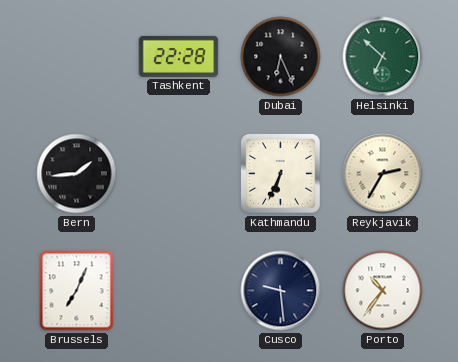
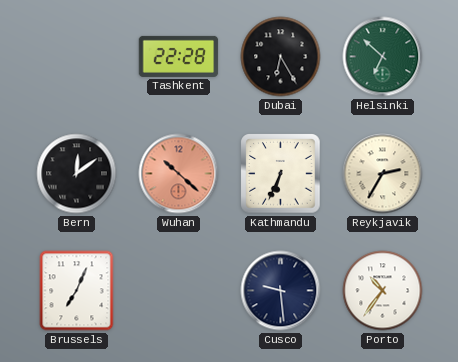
Dubai: 6:26 -> 6:25 (281, 57)
Bern: 1:44 -> 12:09 (77, 174)
Wuhan: none -> 10:22 (179, 174)
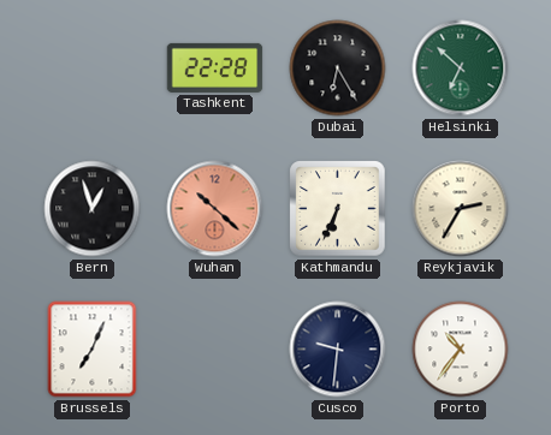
Bern: 12:09 -> 12:57 (93, 209)
Cusco: 9:29 -> 9:31 (338, 350)
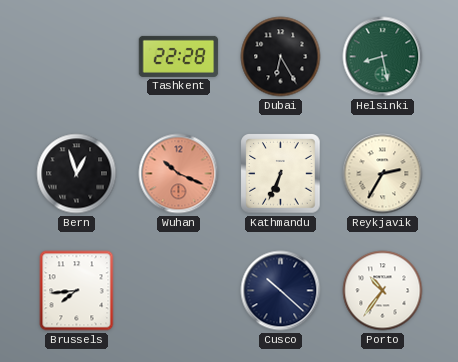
Helsinki: 6:52 -> 8:28 (383, 57)
Wuhan: 10:22 -> 10:19 (179, 174)
Brussels: 7:04 -> 7:44 (77, 291)
Cusco: 9:31 -> 10:22 (281, 291)
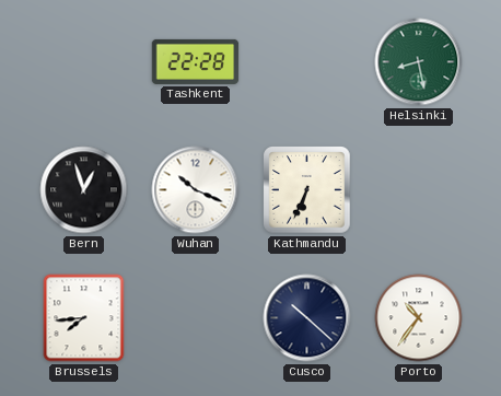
Dubai: 6:25 -> none (281, 57)
Wuhan dial: salmon -> white (196, 190)
Reykjavik: 2:35 -> none (383, 174)
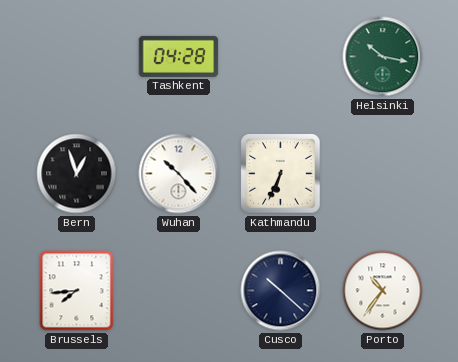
Tashkent: 22:28 -> 04:28 (179, 56)
Helsinki: 8:28 -> 10:17 (383, 57)
Wuhan: 10:19 -> 10:23 (179, 174)
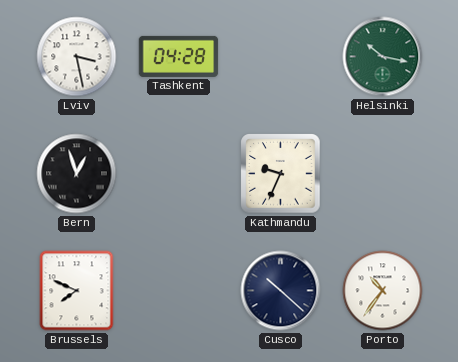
Lviv: none -> 3:28 (77, 57)
Wuhan: 10:23 -> none (179, 174)
Kathmandu: 6:34 -> 9:34 (281, 174)
Brussels: 7:44 -> 7:49 (77, 291)
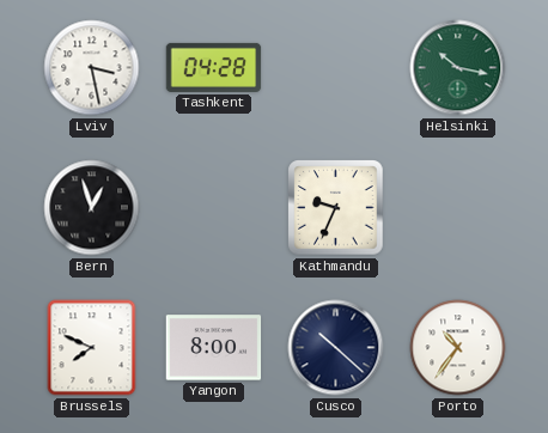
Yangon: none -> 8:00 (214, 348)
